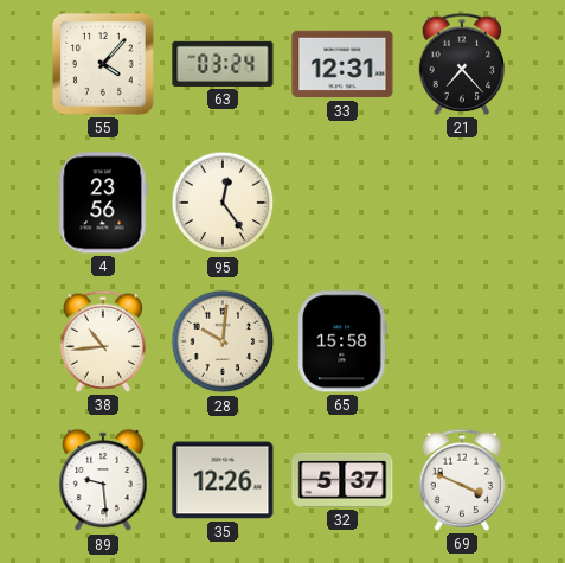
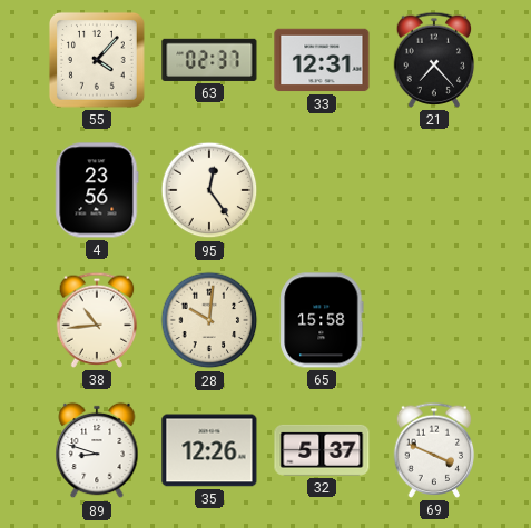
63: 03:24 -> 02:37 (209, 60)
89: 9:29 -> 8:48 (97, 450)
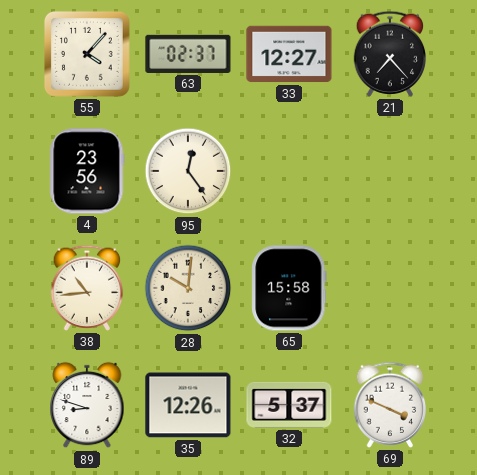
33: 12:31 -> 12:27 (289, 54)
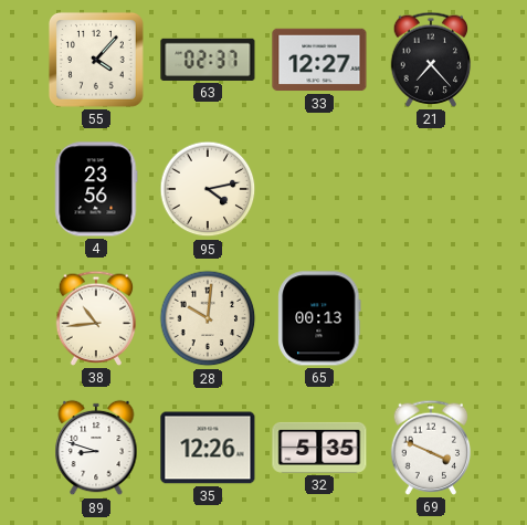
95: 12:24 -> 4:13 (208, 189)
65: 15:58 -> 00:13 (319, 318)
32: 5:37 -> 5:35 (319, 448)
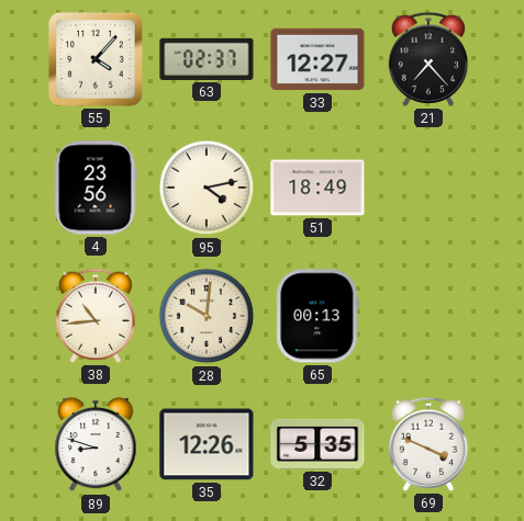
51: none -> 18:49 (317, 188)
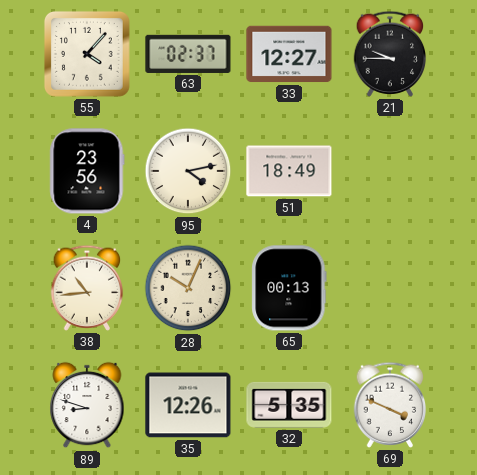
21: 7:23 -> 9:45 (390, 54)
28: 10:01 -> 10:04 (188, 288)
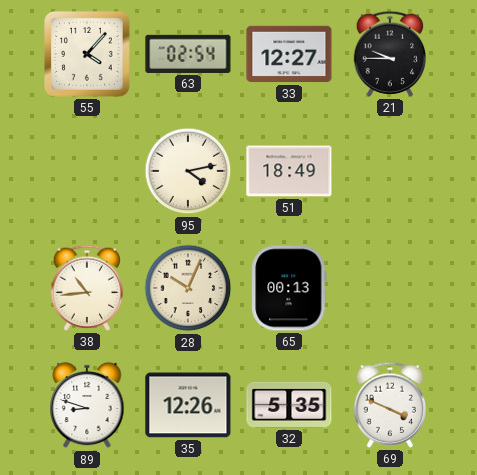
63: 02:37 -> 02:54 (188, 54)
4: 23:56 -> none (87, 171)
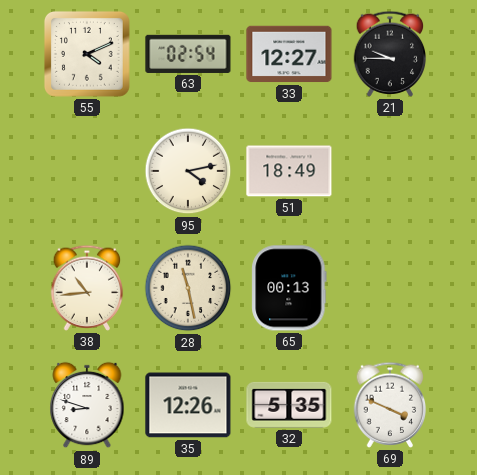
55: 4:07 -> 4:11 (87, 54)
28: 10:04 -> 11:28 (188, 288)
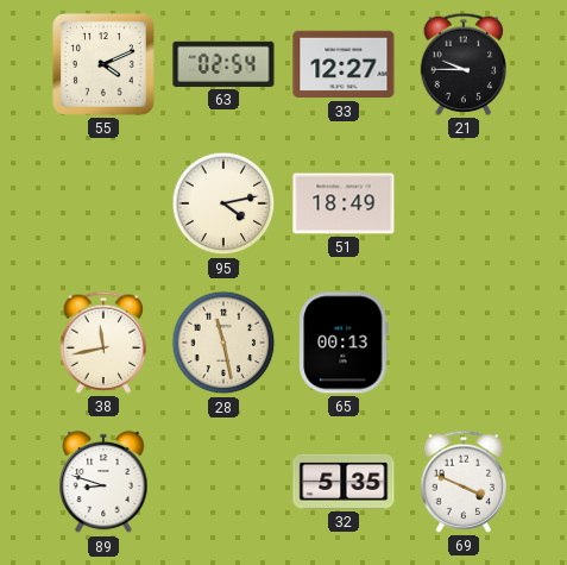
38: 10:44 -> 11:43 (103, 343)
35: 12:26 -> none (188, 405)
